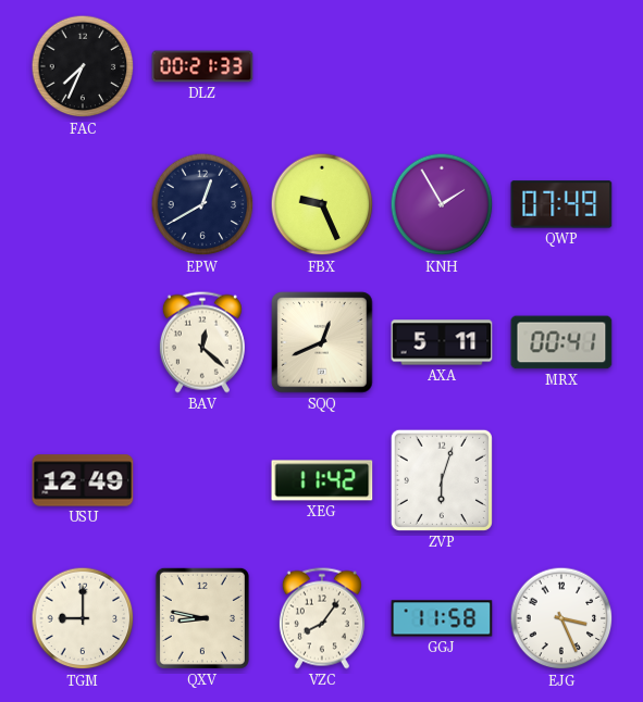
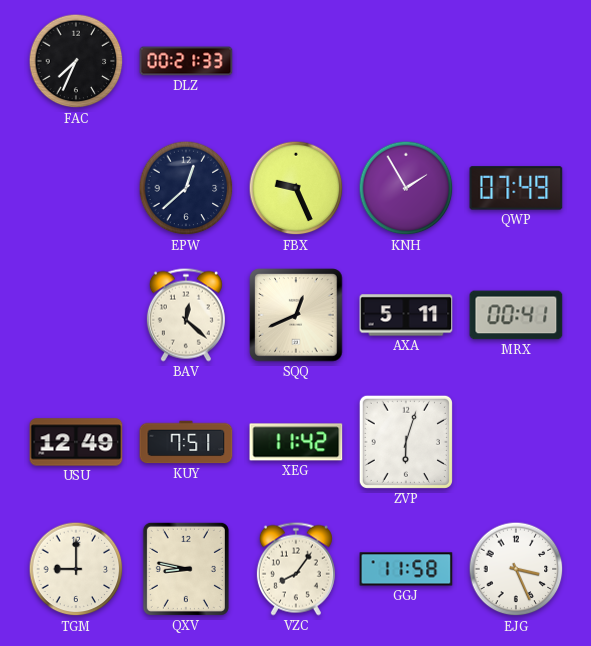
EPW: 12:40 -> 12:38 (186, 188)
KUY: none -> 7:51 (186, 442)
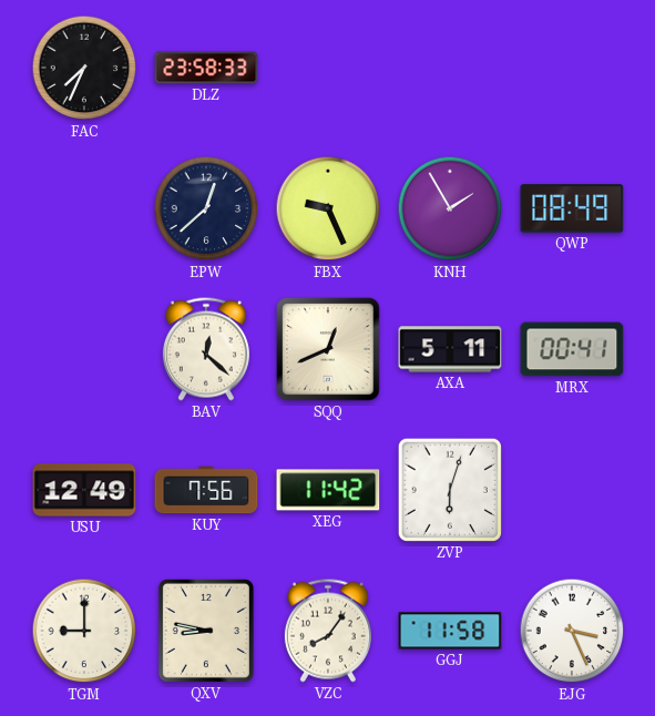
DLZ: 00:21 -> 23:58 (206, 68)
QWP: 07:49 -> 08:49 (572, 208)
KUY: 7:51 -> 7:56 (206, 490)
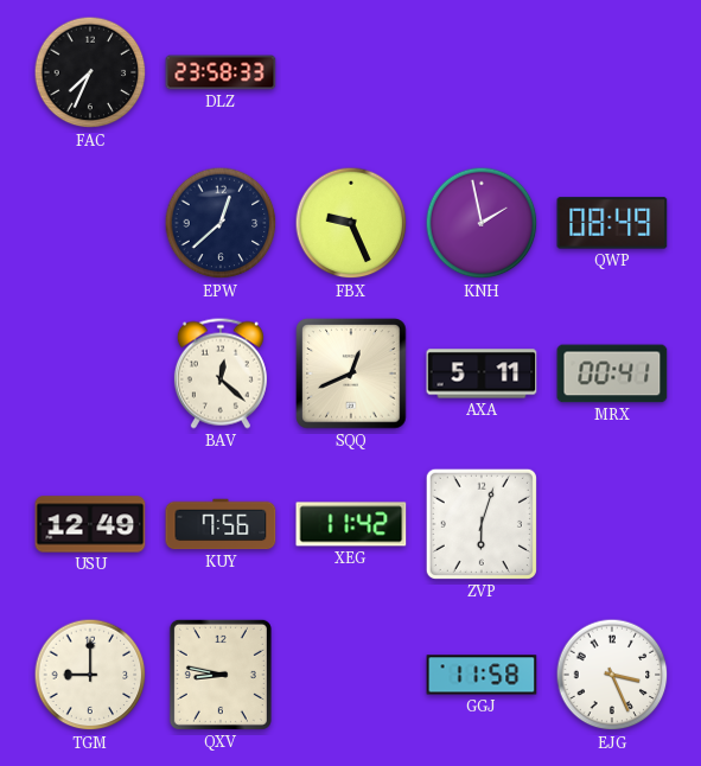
KNH: 1:55 -> 1:58 (482, 223)
VZC: 8:06 -> none (328, 631)
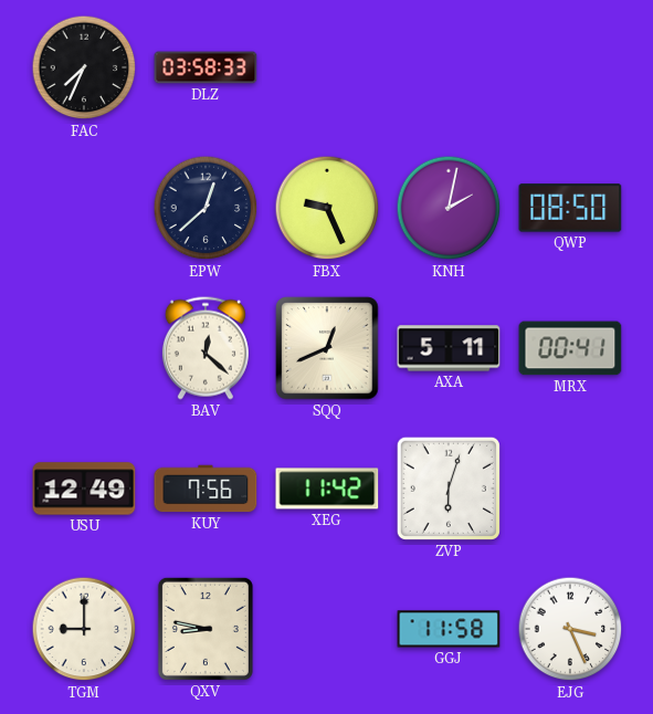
DLZ: 23:58 -> 03:58 (206, 67)
KNH: 1:58 -> 2:02 (449, 208)
QWP: 08:49 -> 08:50 (570, 208)
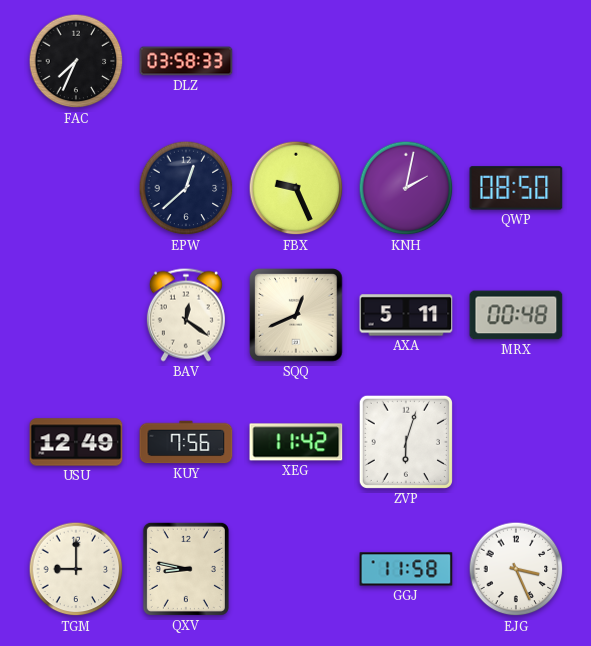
BAV: 12:22 -> 12:21 (186, 315)
MRX: 00:41 -> 00:48 (516, 315)
